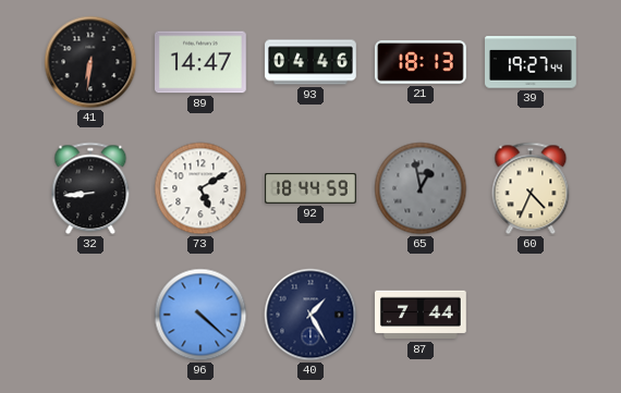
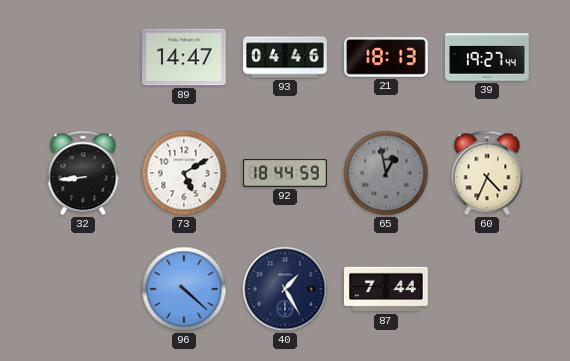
41: 6:31 -> none (90, 62)
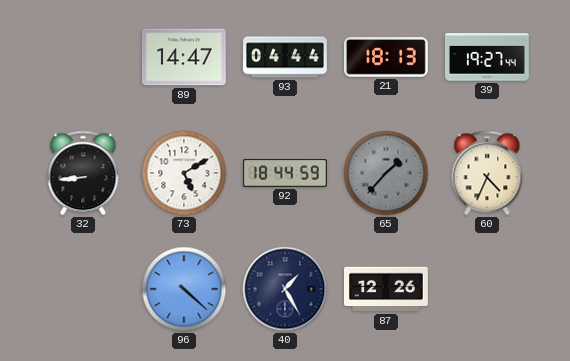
93: 04:46 -> 04:44 (285, 57)
65: 12:58 -> 1:37 (386, 173)
87: 7:44 -> 12:26 (387, 289)
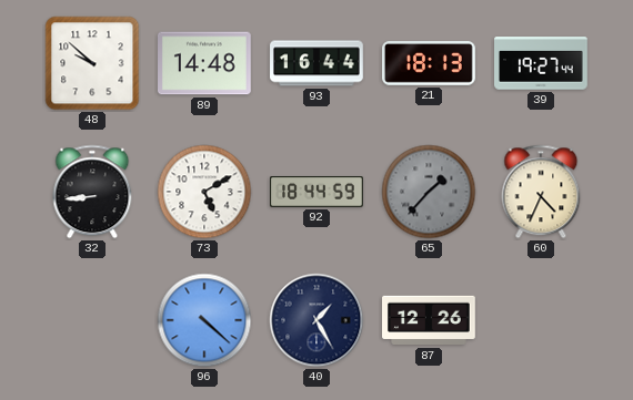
48: none -> 9:52 (92, 63)
89: 14:47 -> 14:48 (205, 63)
93: 04:44 -> 16:44 (316, 63)
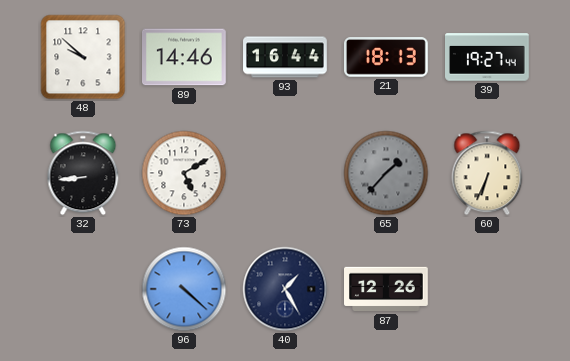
89: 14:48 -> 14:46 (185, 57)
92: 18:44 -> none (318, 193)
60: 4:34 -> 6:34 (487, 173)
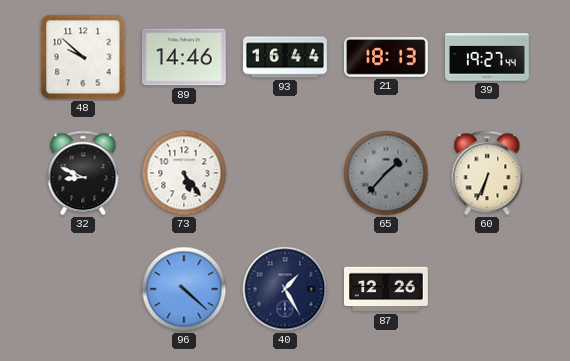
32: 8:44 -> 8:49 (83, 173)
73: 5:10 -> 5:24 (184, 173)
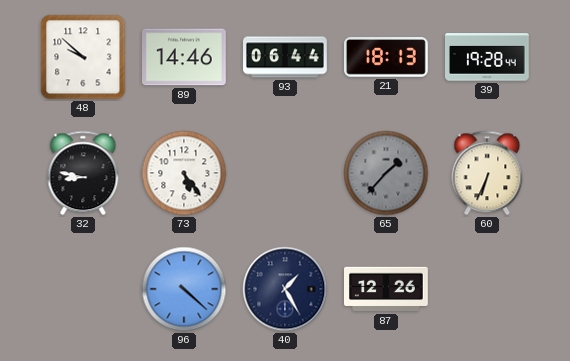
93: 16:44 -> 06:44 (285, 57)
39: 19:27 -> 19:28 (488, 57)
32: 8:49 -> 8:47 (83, 173)
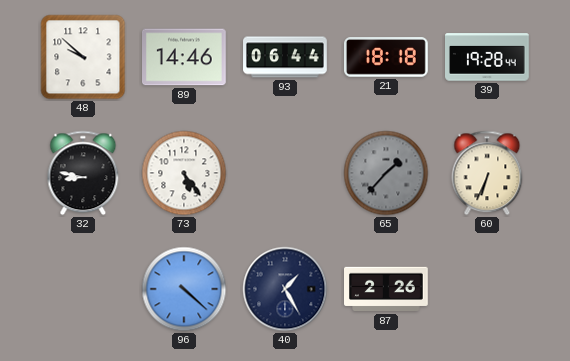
21: 18:13 -> 18:18 (387, 57)
87: 12:26 -> 2:26 (387, 289)
